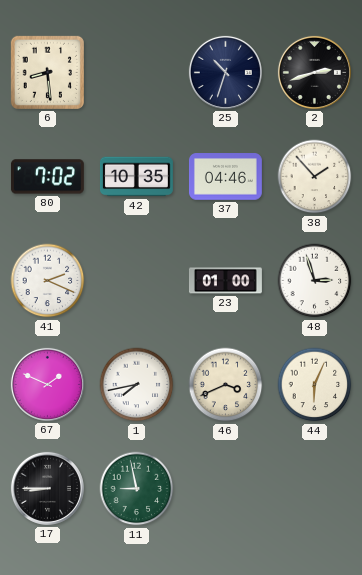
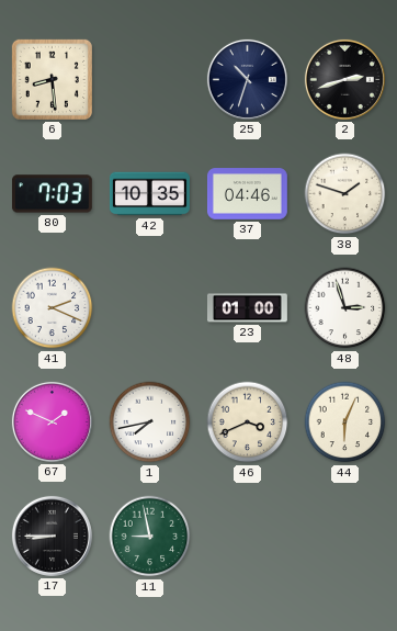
80: 7:02 -> 7:03 (52, 194)
38: 1:53 -> 1:48 (345, 194)
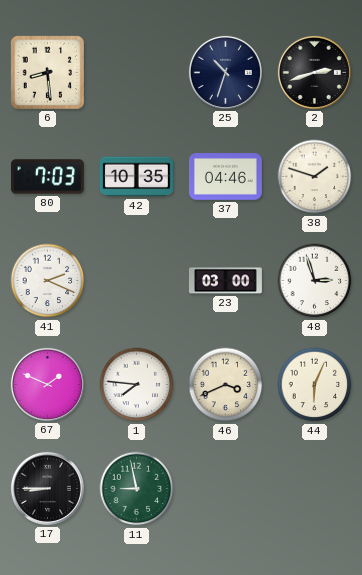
23: 01:00 -> 03:00 (225, 281)
1: 7:43 -> 7:46 (137, 385)
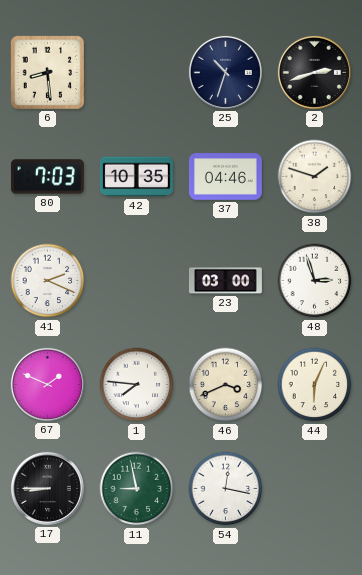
54: none -> 12:17 (226, 489)
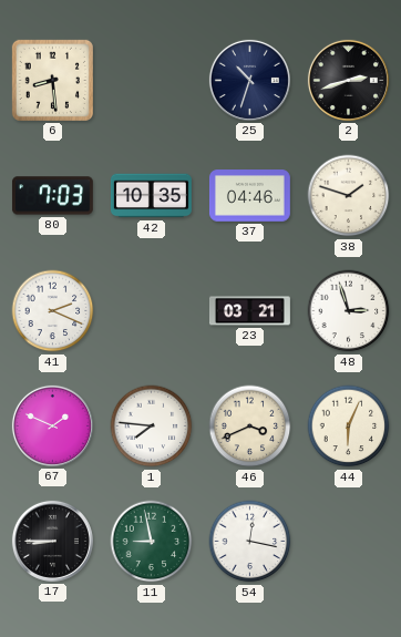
23: 03:00 -> 03:21 (249, 311)
